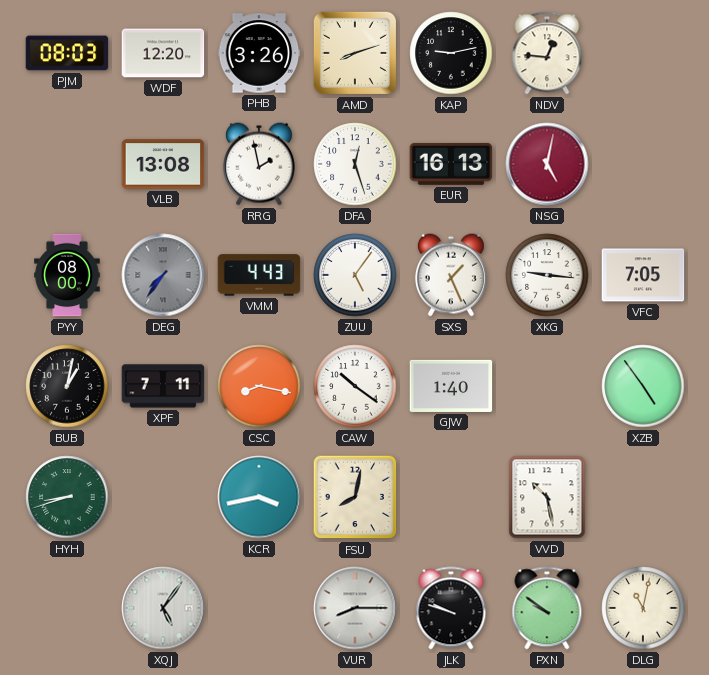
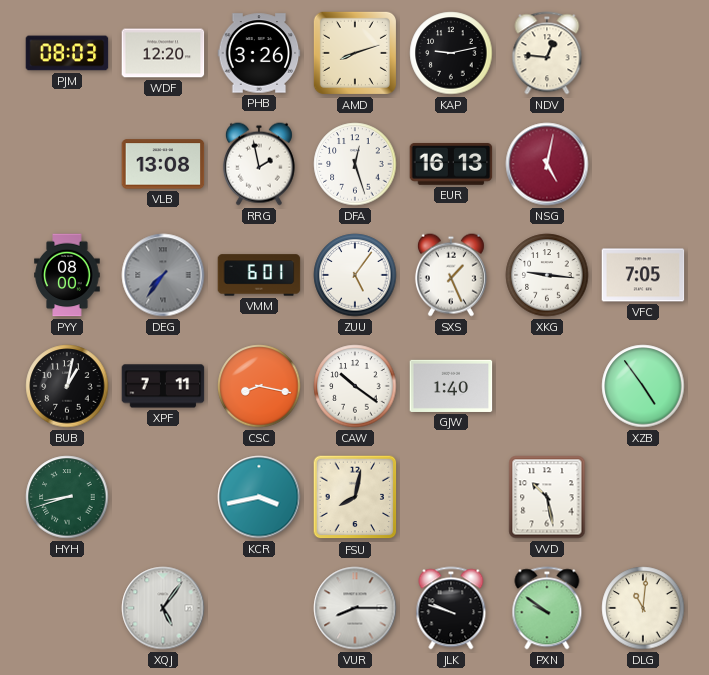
VMM: 4:43 -> 6:01 (259, 275)
DLG: 11:02 -> 11:01 (643, 608)
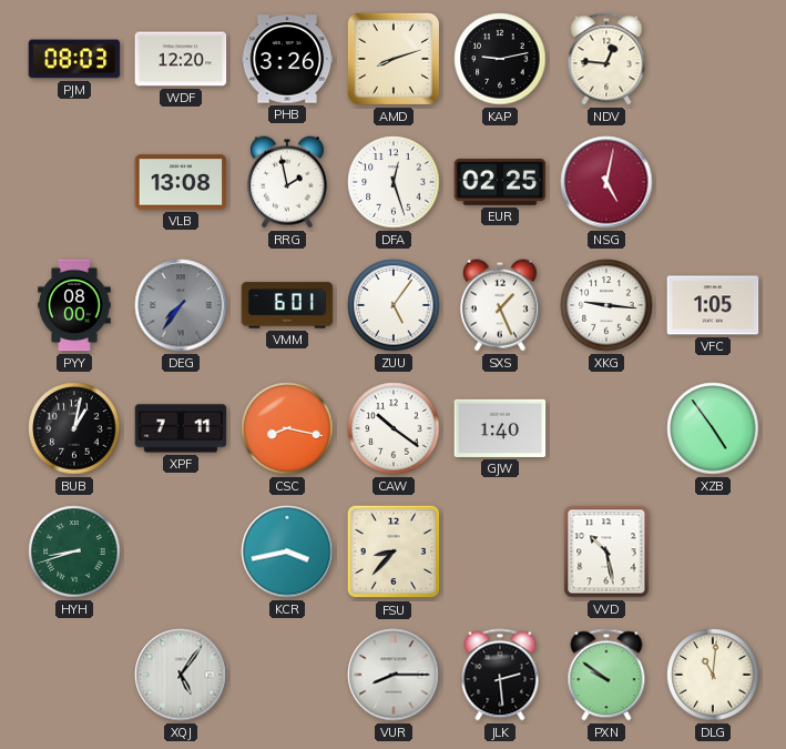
EUR: 16:13 -> 02:25 (500, 182)
VFC: 7:05 -> 1:05 (713, 305)
FSU: 8:02 -> 8:37 (394, 551)
JLK: 9:48 -> 2:29 (500, 675)
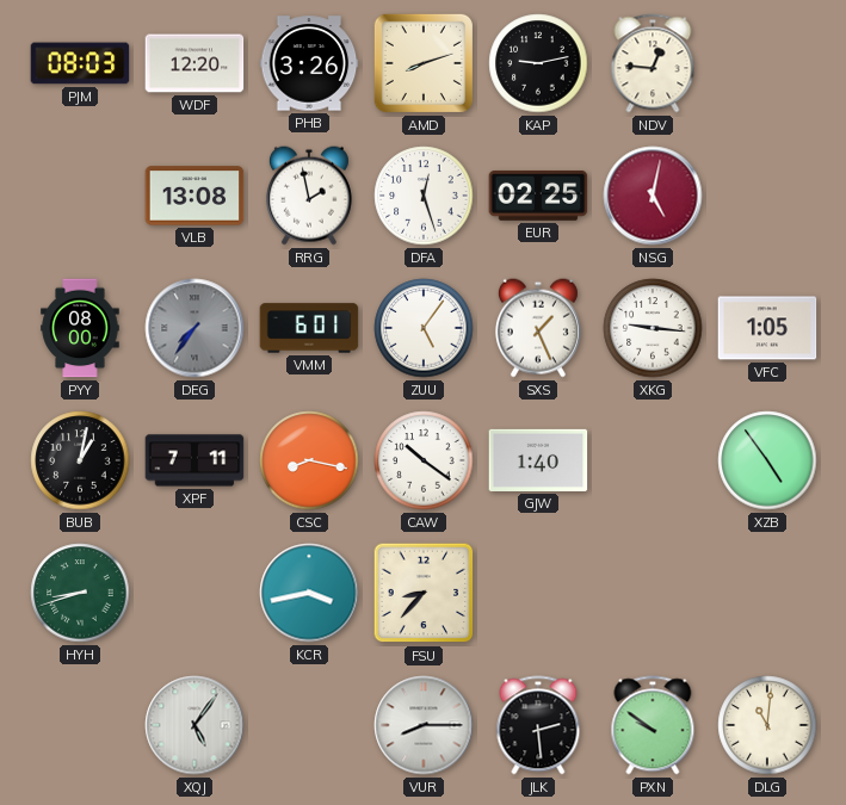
VVD: 10:28 -> none (606, 551)
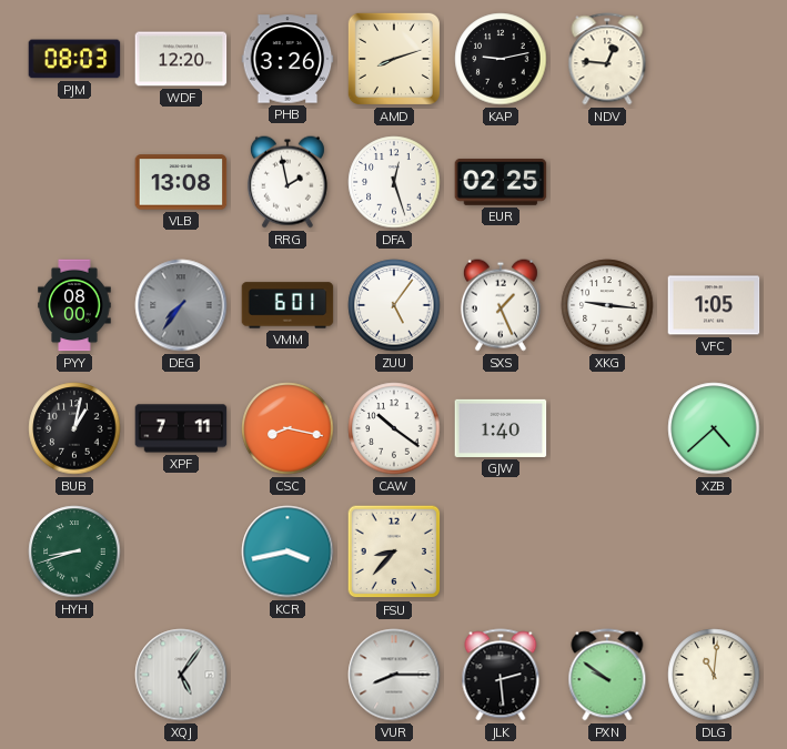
NSG: 5:02 -> none (653, 196)
XZB: 4:54 -> 4:38 (714, 428)
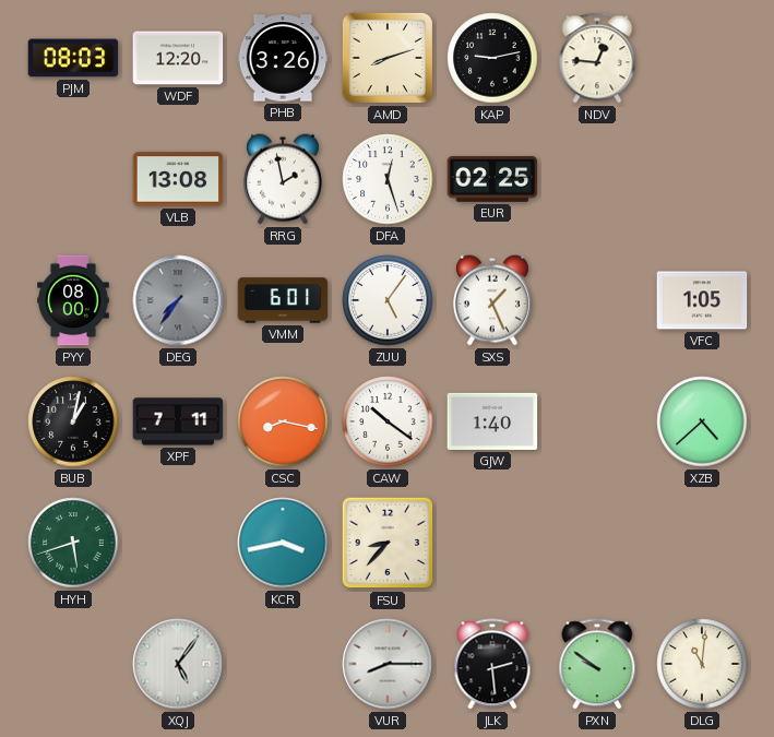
XKG: 9:16 -> none (607, 305)
HYH: 8:42 -> 5:42 (73, 543)
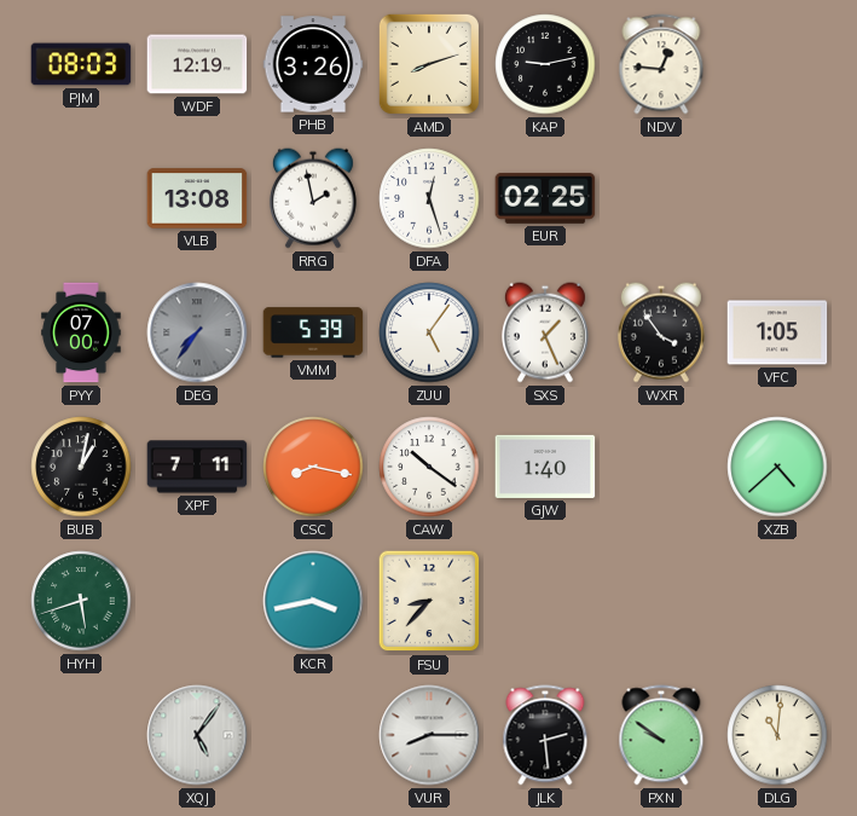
WDF: 12:20 -> 12:19 (197, 64)
PYY: 08:00 -> 07:00 (81, 332)
VMM: 6:01 -> 5:39 (313, 332)
WXR: none -> 3:54 (661, 332)
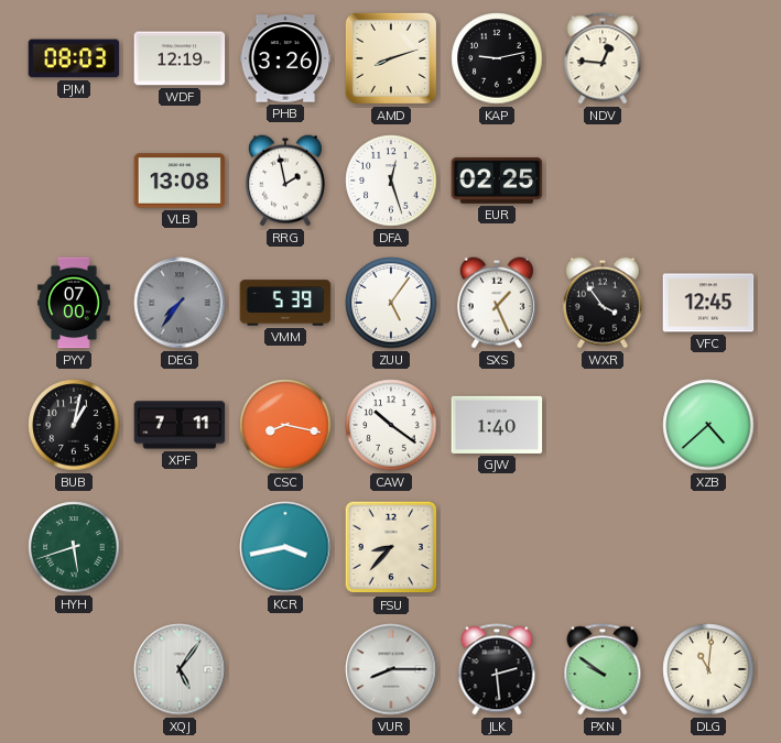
VFC: 1:05 -> 12:45 (708, 303)
